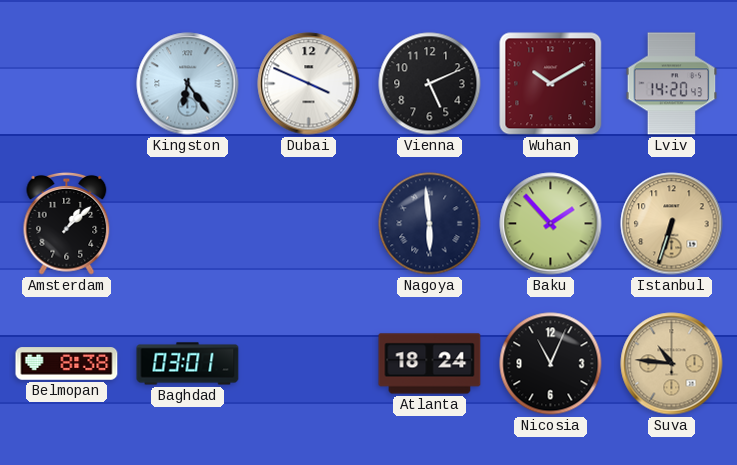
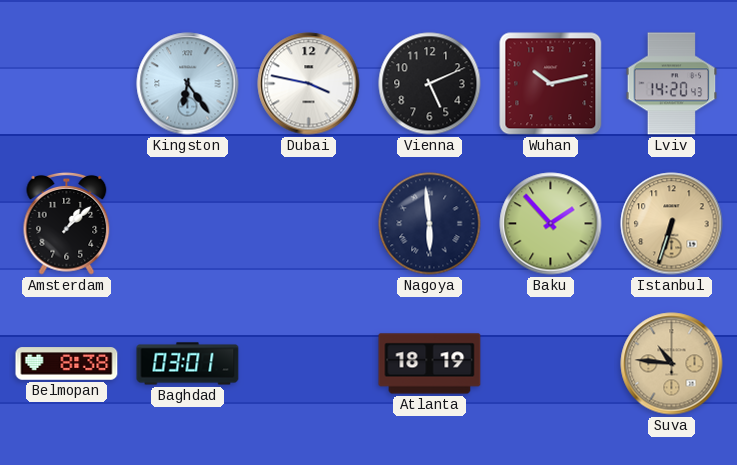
Dubai: 3:49 -> 3:47 (309, 84)
Wuhan: 10:10 -> 10:13 (551, 84)
Atlanta: 18:24 -> 18:19 (430, 364)
Nicosia: 11:04 -> none (551, 364)
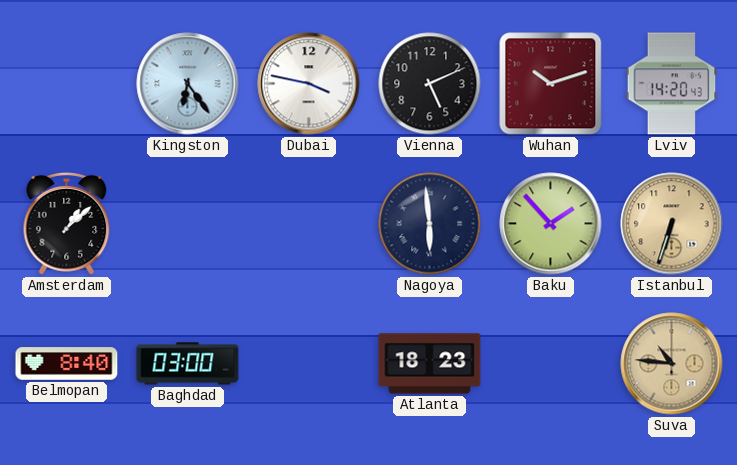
Wuhan: 10:13 -> 10:12 (551, 84)
Belmopan: 8:38 -> 8:40 (67, 364)
Baghdad: 03:01 -> 03:00 (188, 364)
Atlanta: 18:19 -> 18:23 (430, 364)
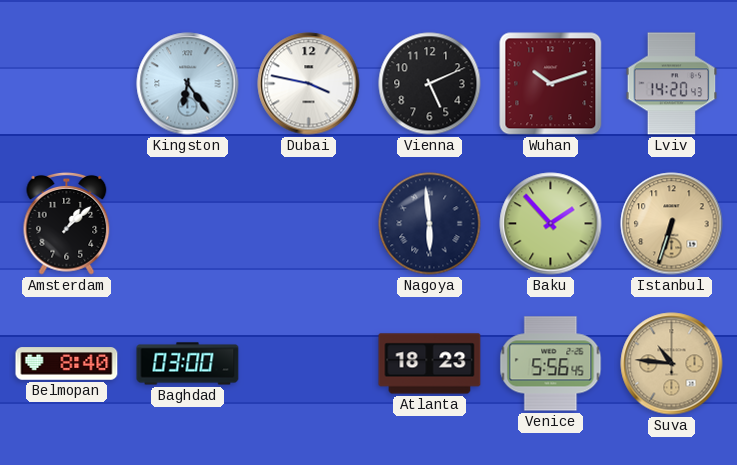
Venice: none -> 5:56 (551, 364)
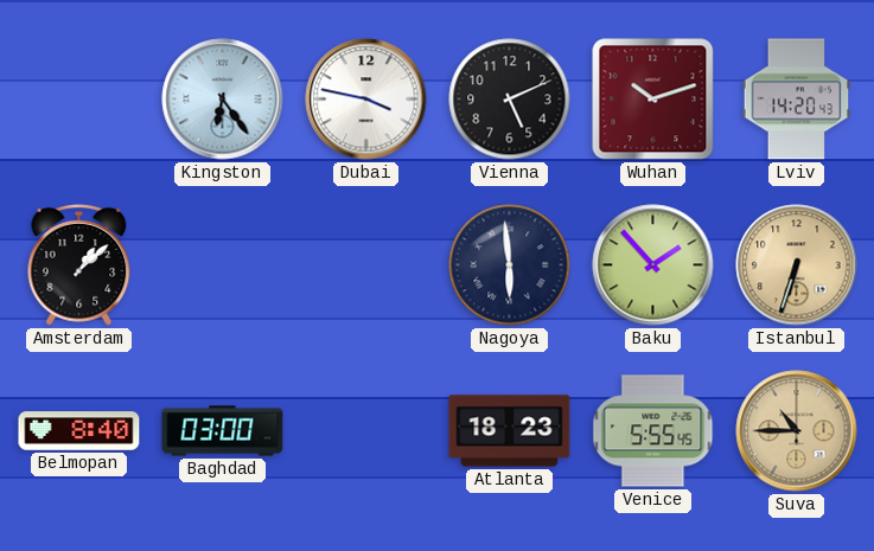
Venice: 5:56 -> 5:55 (653, 431)
Suva: 10:46 -> 10:45 (797, 431)
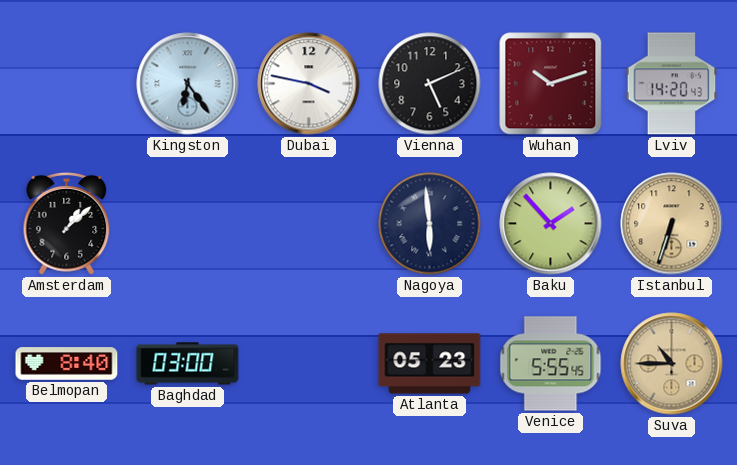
Atlanta: 18:23 -> 05:23 (430, 364)
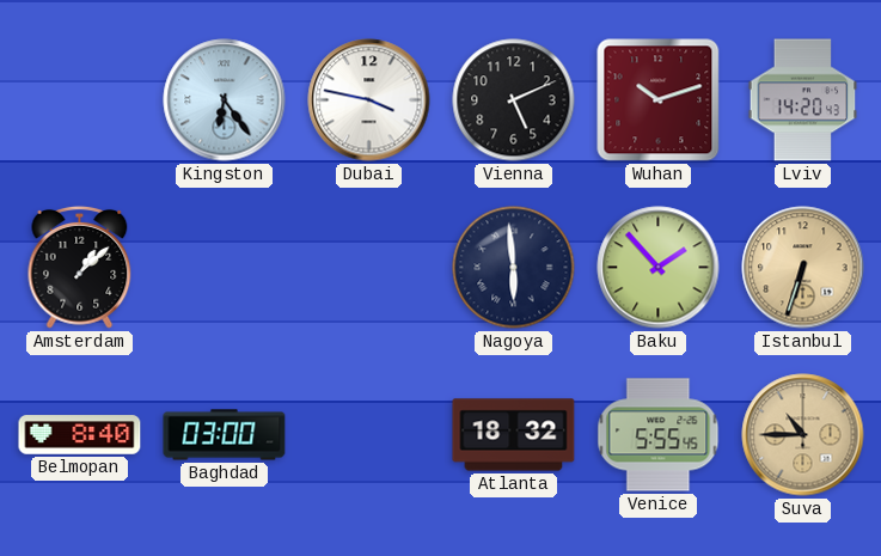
Atlanta: 05:23 -> 18:32 (514, 435)
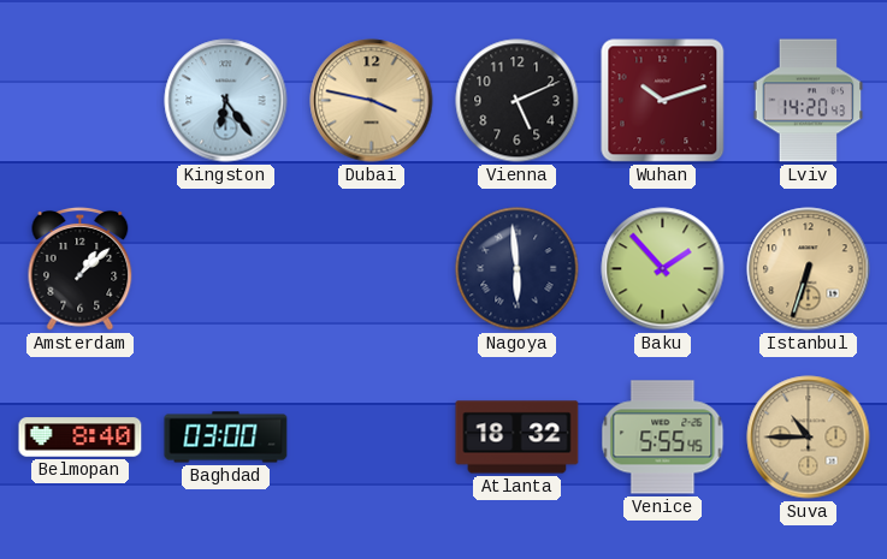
Dubai dial: white -> champagne (372, 101)
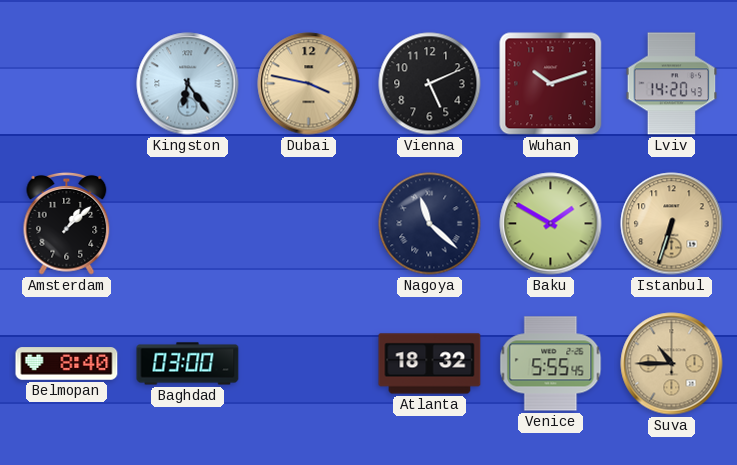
Nagoya: 5:59 -> 11:22 (430, 224)
Baku: 1:53 -> 1:50 (551, 224)
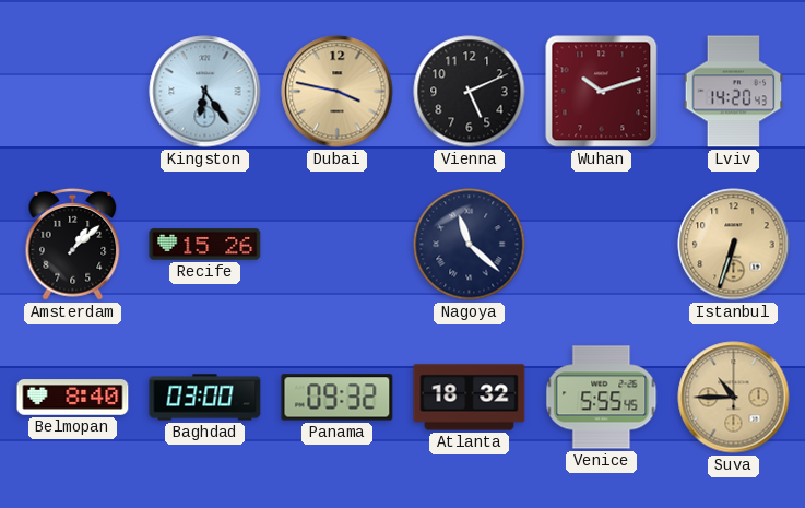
Recife: none -> 15:26 (205, 245)
Baku: 1:50 -> none (551, 224)
Panama: none -> 09:32 (338, 398)
